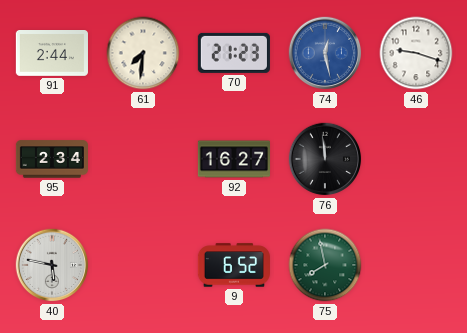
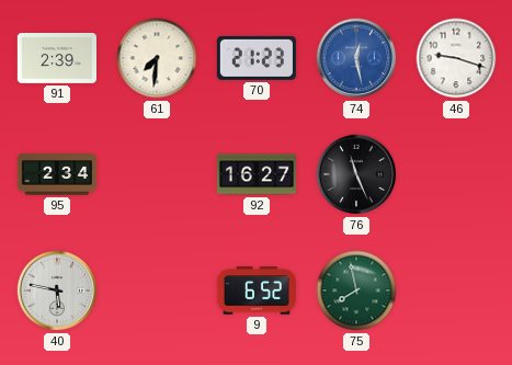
91: 2:44 -> 2:39 (57, 59)
76: 11:59 -> 11:26 (356, 174)
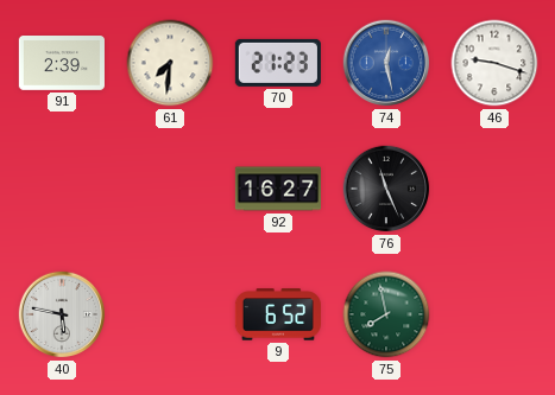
95: 2:34 -> none (57, 174)
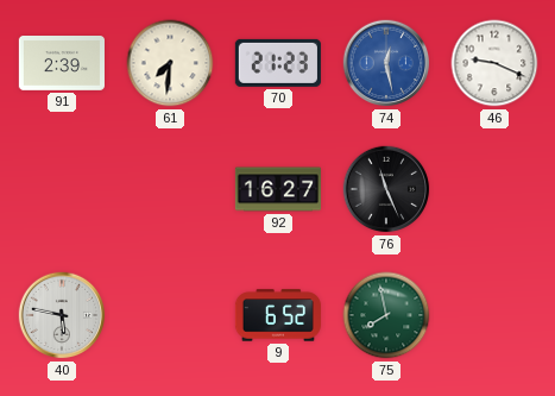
46: 9:18 -> 9:19 (494, 63)
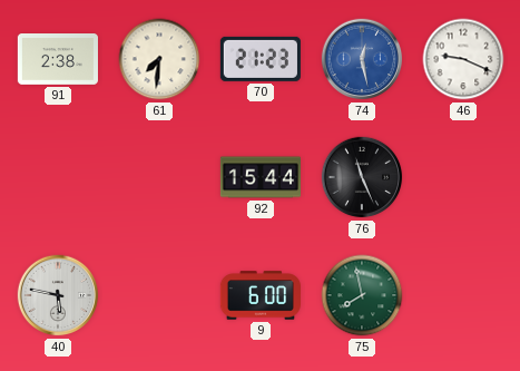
91: 2:39 -> 2:38 (58, 60)
92: 16:27 -> 15:44 (259, 177)
9: 6:52 -> 6:00 (261, 295)
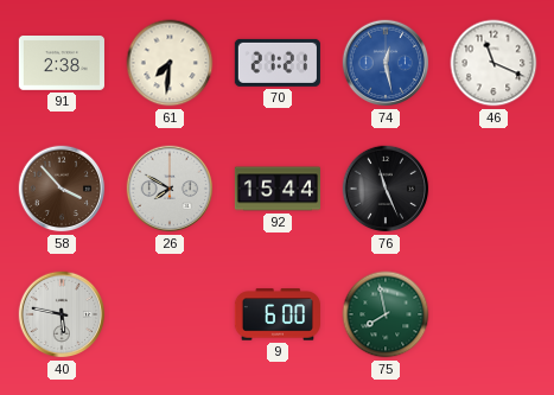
70: 21:23 -> 21:21 (278, 63)
46: 9:19 -> 11:19 (493, 63)
58: none -> 3:53 (62, 189)
26: none -> 7:50 (170, 189)
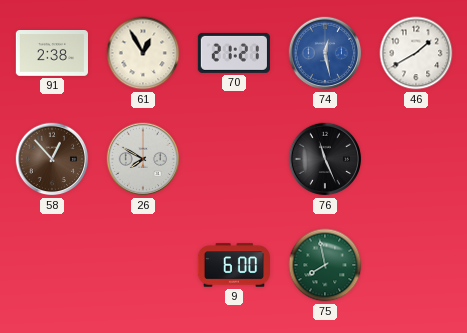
61: 7:31 -> 12:55 (143, 53)
46: 11:19 -> 1:40 (416, 53)
58: 3:53 -> 12:53 (52, 159)
92: 15:44 -> none (276, 189)
40: 5:47 -> none (62, 314)
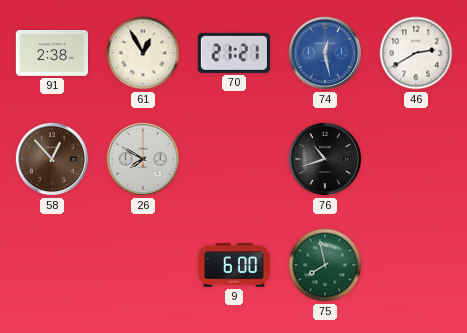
46: 1:40 -> 2:40 (416, 53)
76: 11:26 -> 10:42 (325, 159)
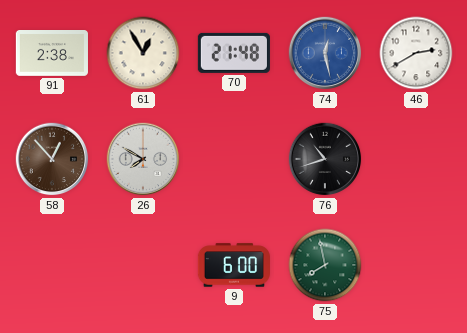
70: 21:21 -> 21:48 (234, 53)
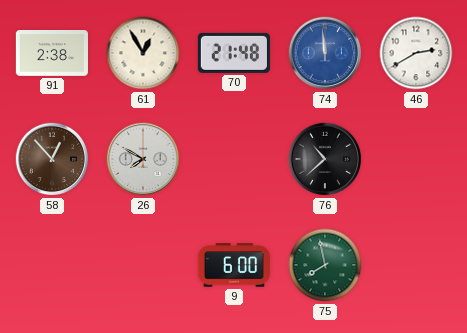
74: 12:28 -> 11:59 (325, 53)
76: 10:42 -> 10:38 (325, 159)
